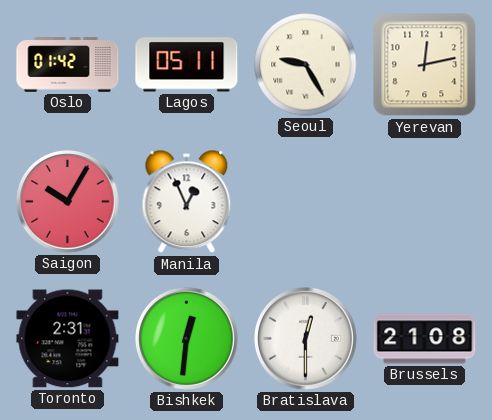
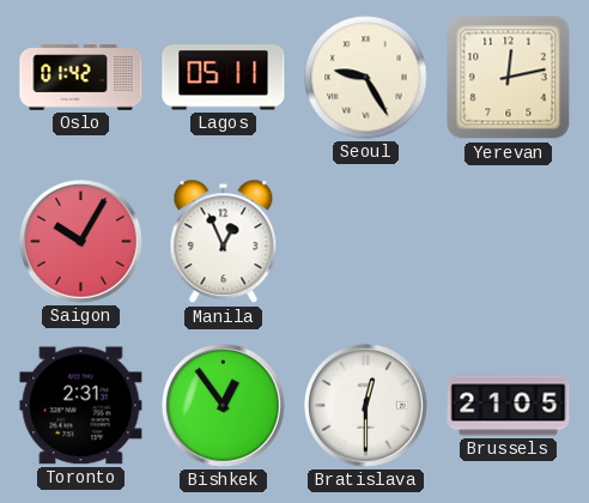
Bishkek: 12:31 -> 12:54 (224, 406)
Brussels: 21:08 -> 21:05 (509, 406)
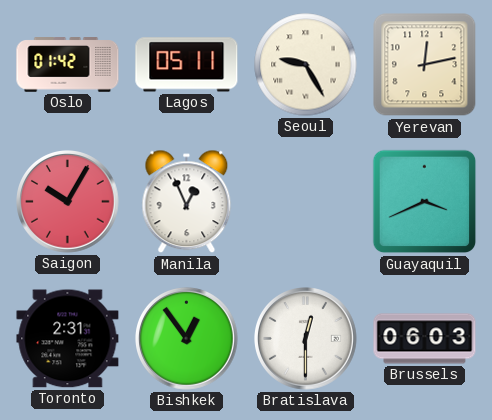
Guayaquil: none -> 3:41 (425, 202)
Brussels: 21:05 -> 06:03 (425, 339)
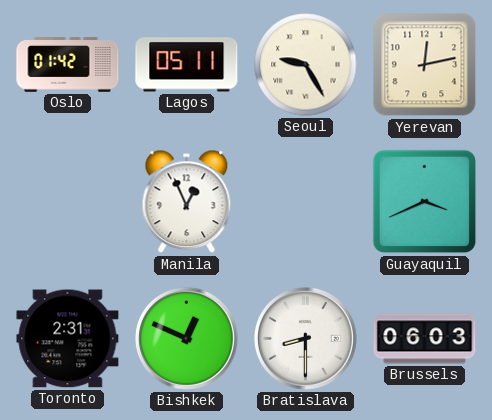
Saigon: 10:05 -> none (68, 202)
Bishkek: 12:54 -> 12:49 (187, 339)
Bratislava: 12:30 -> 8:30 (306, 339)
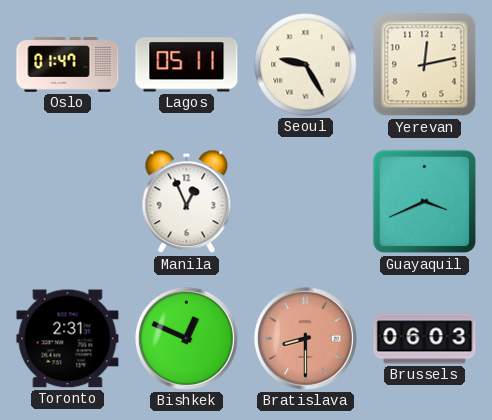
Oslo: 01:42 -> 01:47 (68, 65)
Bratislava dial: white -> salmon (306, 339)
